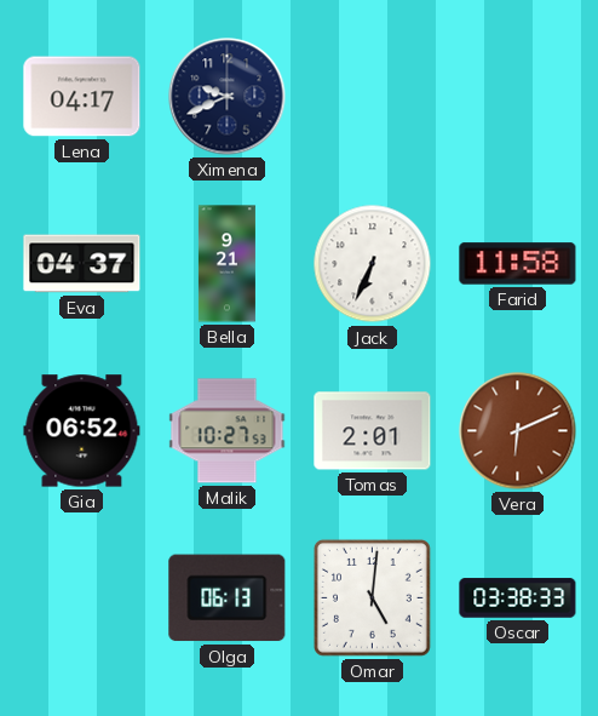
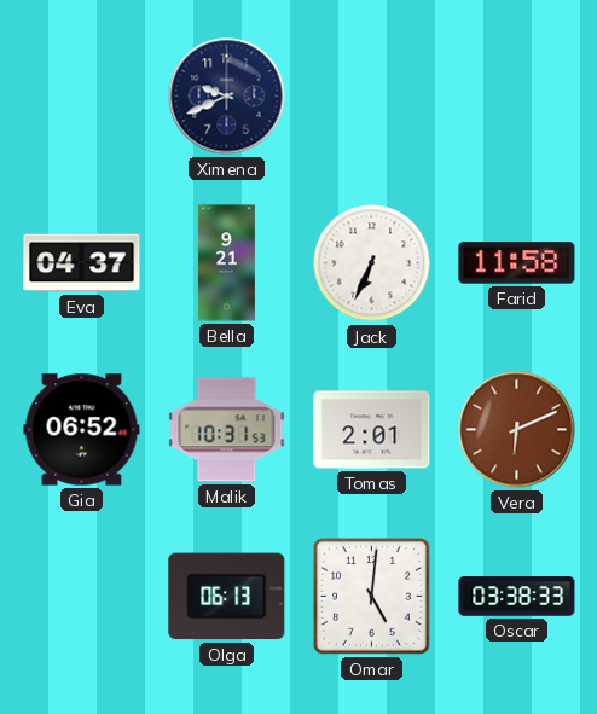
Lena: 04:17 -> none (82, 97)
Malik: 10:27 -> 10:31 (227, 430)
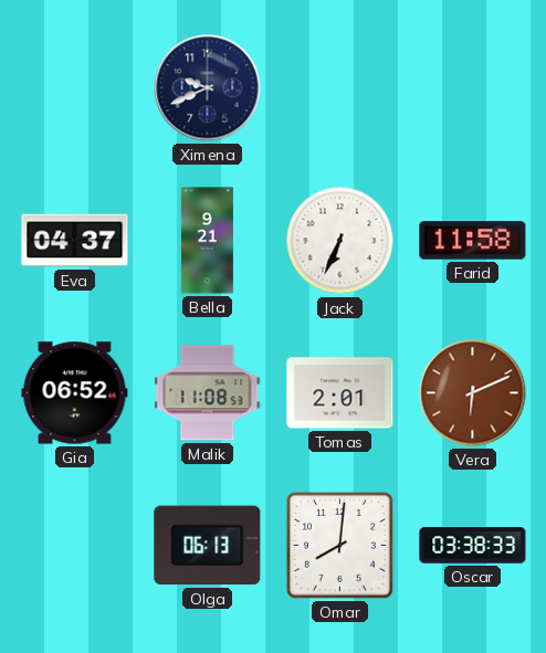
Malik: 10:31 -> 11:08 (208, 393)
Omar: 5:01 -> 8:01 (339, 545)
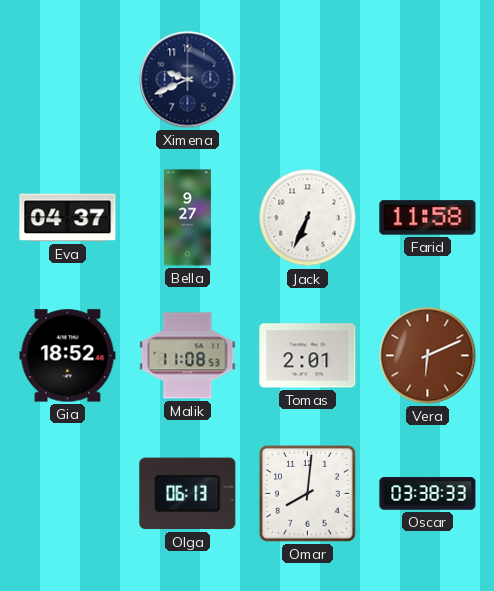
Bella: 9:21 -> 9:27 (187, 218)
Gia: 06:52 -> 18:52 (68, 356)
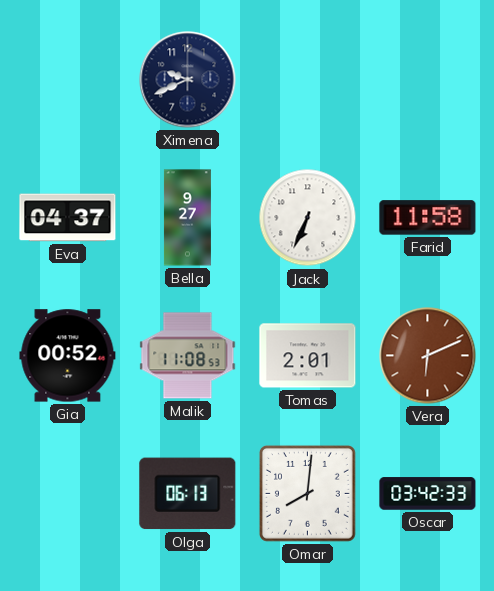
Gia: 18:52 -> 00:52 (68, 356)
Oscar: 03:38 -> 03:42 (428, 494)
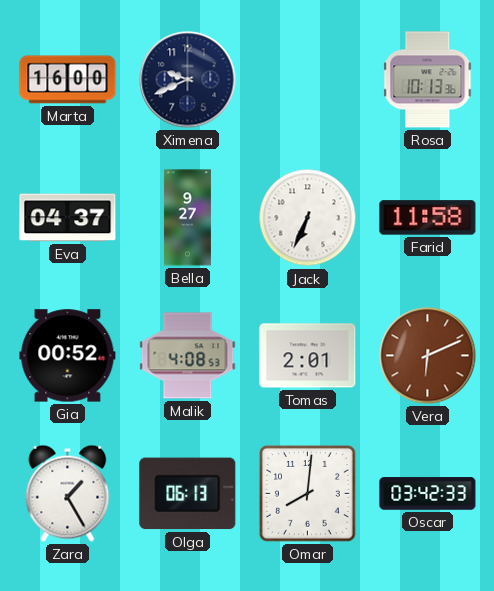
Marta: none -> 16:00 (68, 80)
Rosa: none -> 10:13 (428, 80)
Malik: 11:08 -> 4:08 (188, 356)
Zara: none -> 1:25 (68, 493)
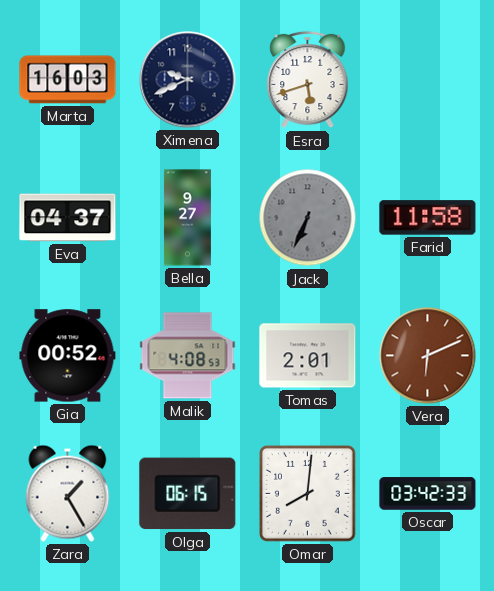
Marta: 16:00 -> 16:03 (68, 80)
Esra: none -> 5:42 (308, 80)
Rosa: 10:13 -> none (428, 80)
Jack dial: white -> grey (308, 218)
Olga: 06:13 -> 06:15 (188, 494)
